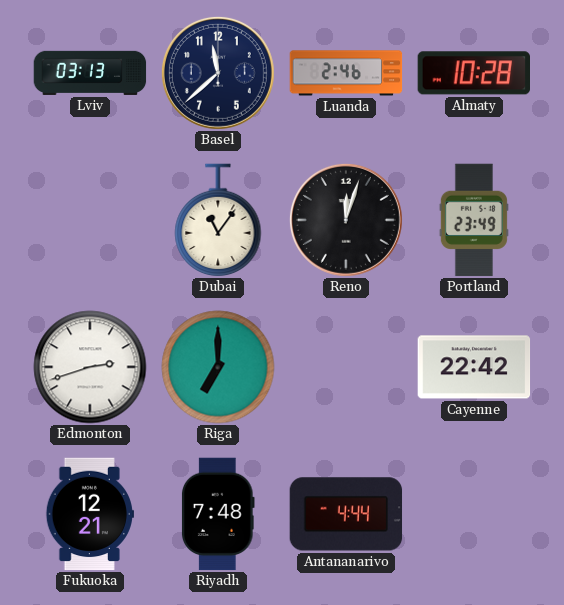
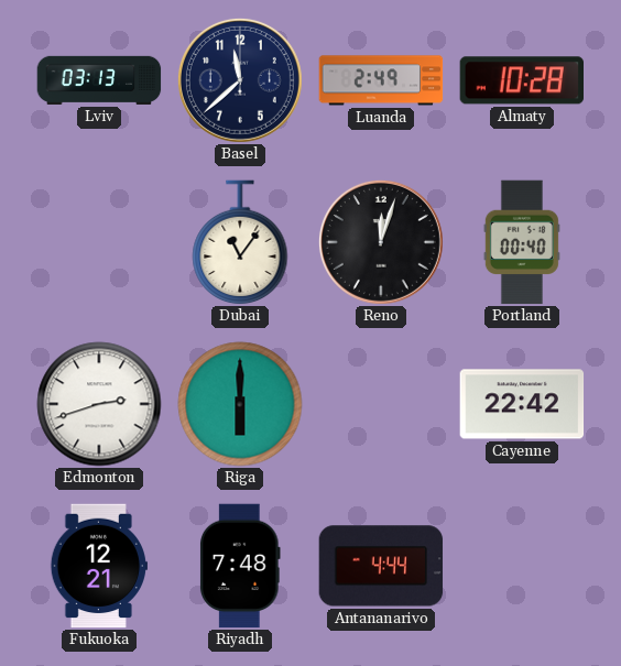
Luanda: 2:46 -> 2:49 (381, 80)
Portland: 23:49 -> 00:40 (522, 242)
Riga: 7:00 -> 6:00 (240, 404)
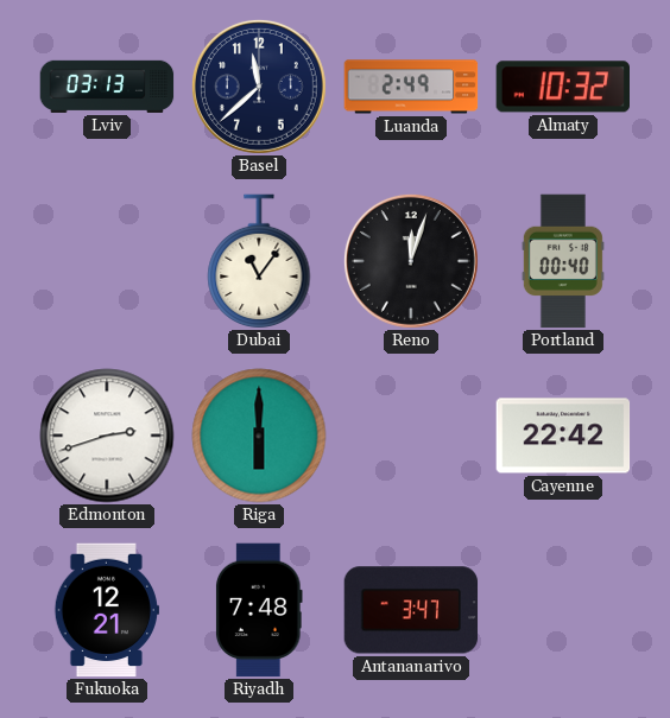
Almaty: 10:28 -> 10:32 (562, 87)
Antananarivo: 4:44 -> 3:47 (411, 610)
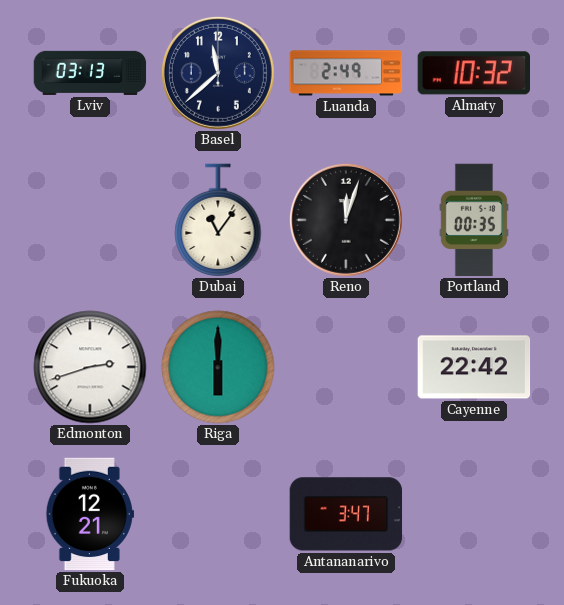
Portland: 00:40 -> 00:35 (474, 220)
Riyadh: 7:48 -> none (259, 610)
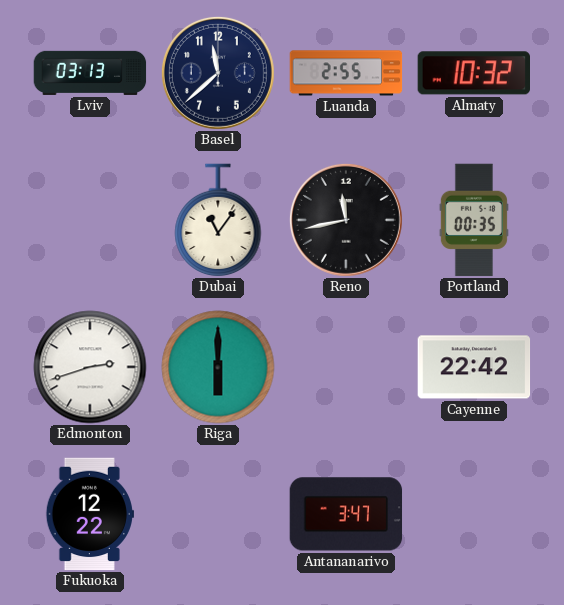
Luanda: 2:49 -> 2:55 (346, 73)
Reno: 12:03 -> 11:43 (346, 220)
Fukuoka: 12:21 -> 12:22 (89, 514)
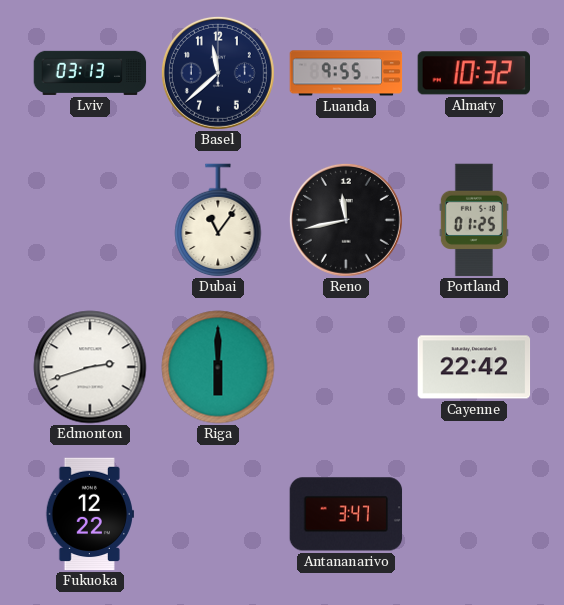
Luanda: 2:55 -> 9:55 (346, 73)
Portland: 00:35 -> 01:25 (474, 220)
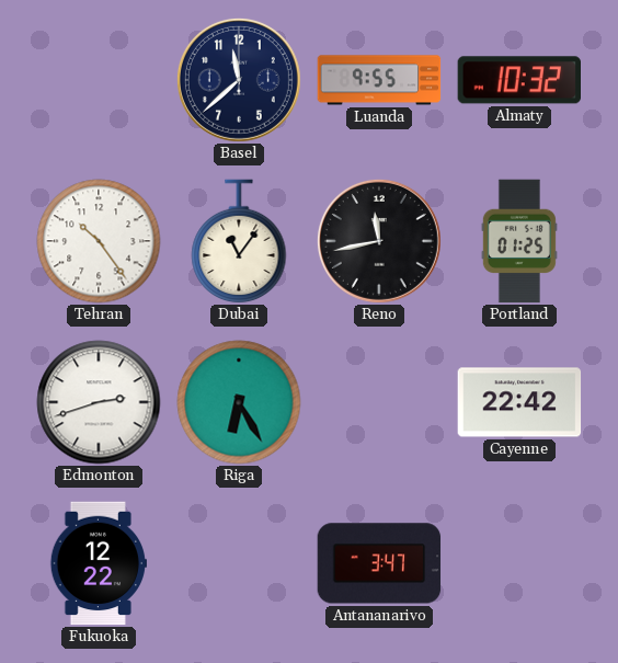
Lviv: 03:13 -> none (90, 73)
Tehran: none -> 10:24 (99, 241)
Riga: 6:00 -> 6:25 (239, 402)
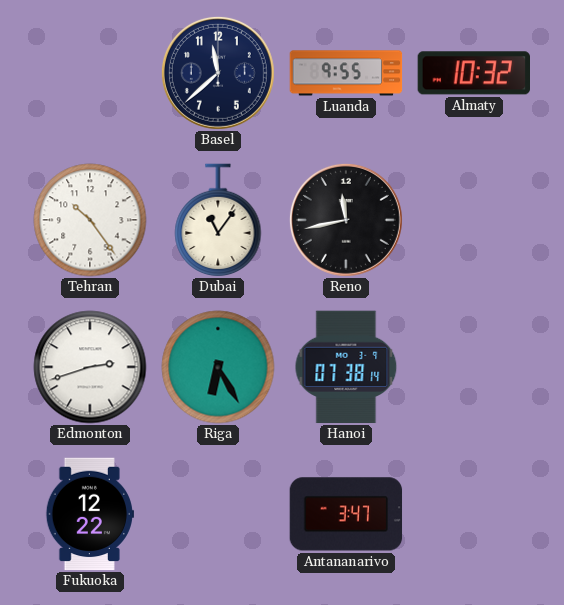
Portland: 01:25 -> none (519, 241)
Hanoi: none -> 07:38 (346, 367)
Cayenne: 22:42 -> none (519, 402)
